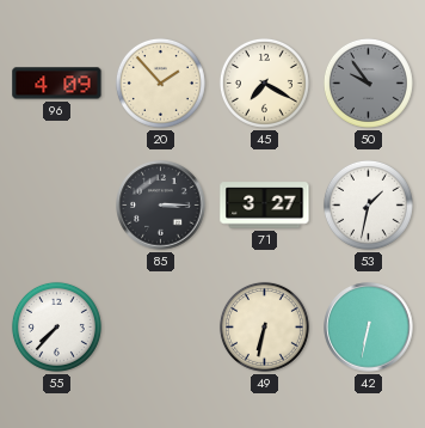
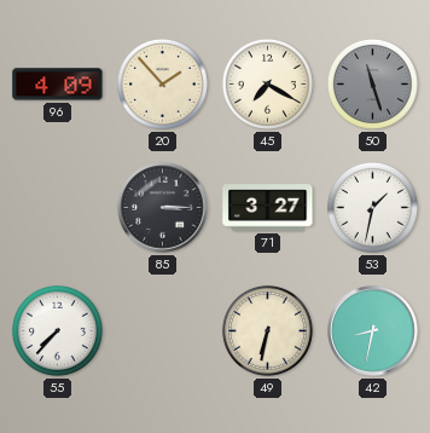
50: 9:54 -> 11:27 (372, 83)
42: 6:32 -> 8:32 (373, 331)
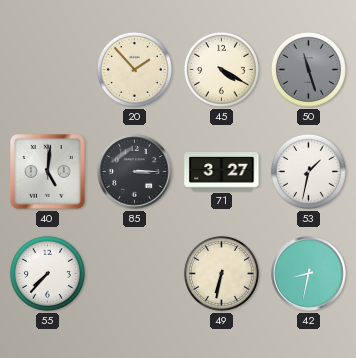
96: 4:09 -> none (58, 85)
45: 7:20 -> 4:20 (221, 69)
40: none -> 5:01 (48, 172)
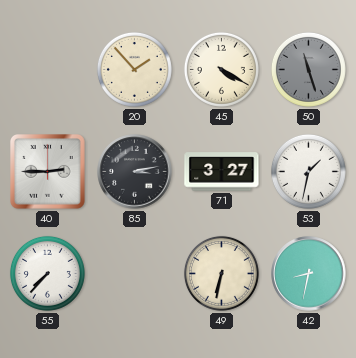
40: 5:01 -> 2:45 (48, 172)
85: 3:15 -> 3:13 (135, 172)
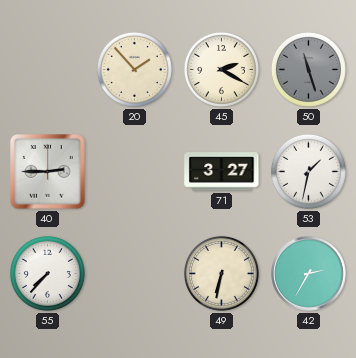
45: 4:20 -> 2:20 (221, 69)
85: 3:13 -> none (135, 172)
42: 8:32 -> 2:35 (309, 274)
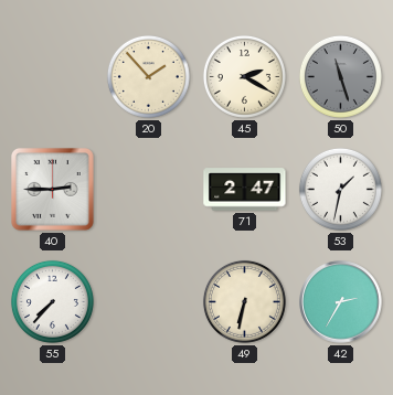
71: 3:27 -> 2:47 (245, 190)
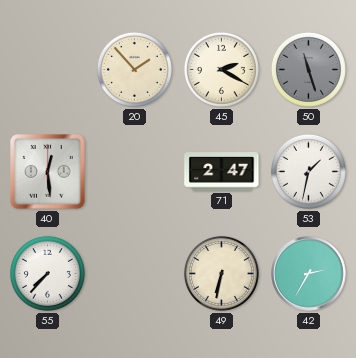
40: 2:45 -> 12:29 (48, 172)
